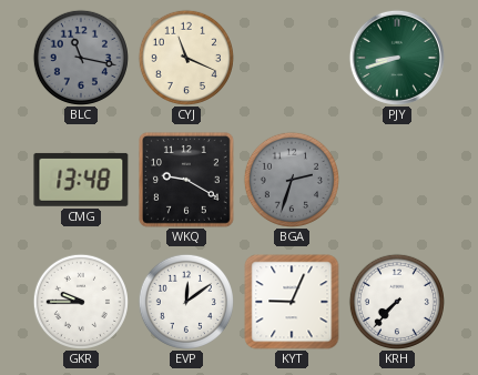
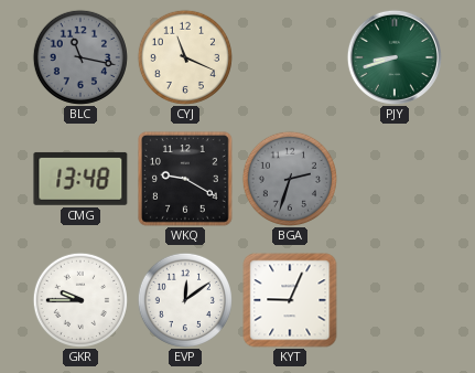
KRH: 7:37 -> none (397, 302)
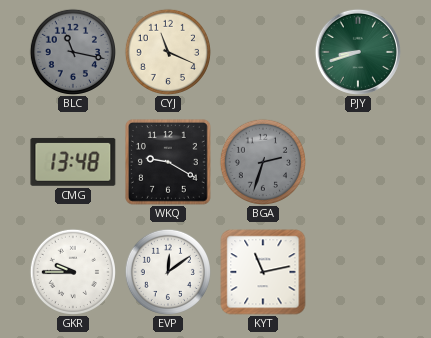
KYT: 9:04 -> 11:13 (263, 272)
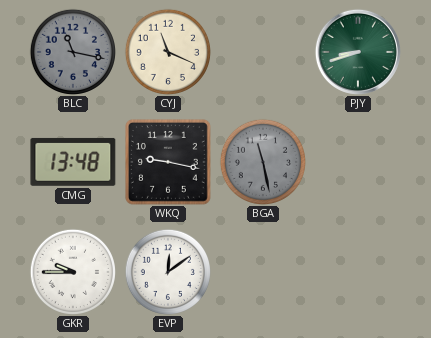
WKQ: 9:20 -> 9:17 (169, 163)
BGA: 2:33 -> 11:28 (263, 162)
KYT: 11:13 -> none (263, 272)
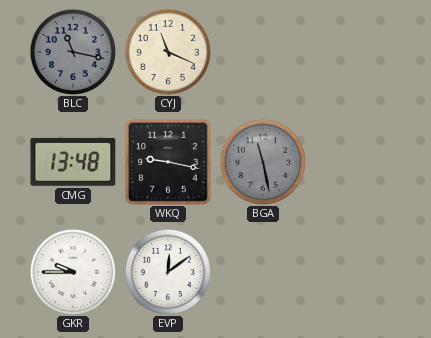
PJY: 8:42 -> none (358, 52)
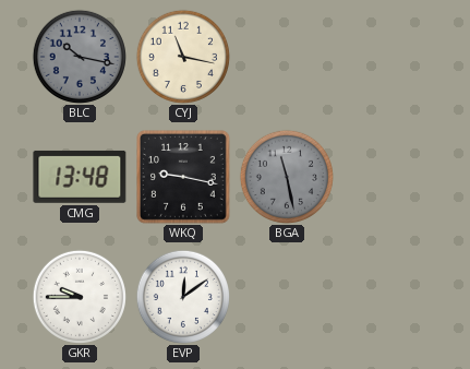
BLC: 11:17 -> 10:17 (80, 57)
CYJ: 11:19 -> 11:17 (183, 57)
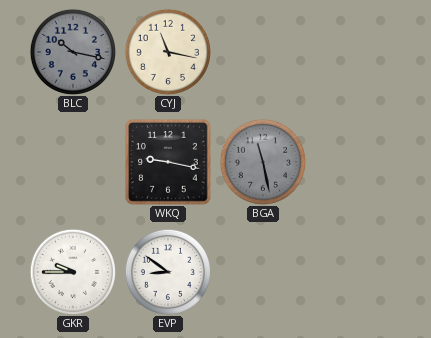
CMG: 13:48 -> none (80, 177)
EVP: 12:09 -> 8:51 (168, 272)
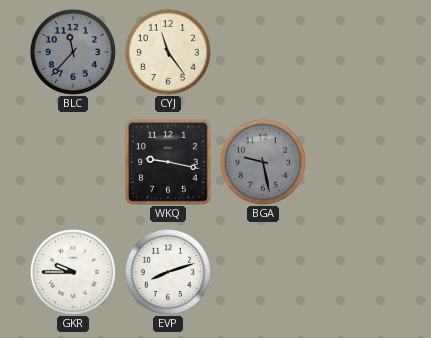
BLC: 10:17 -> 11:37 (73, 52)
CYJ: 11:17 -> 11:24 (168, 52)
BGA: 11:28 -> 9:28 (263, 162)
EVP: 8:51 -> 8:12 (168, 272)
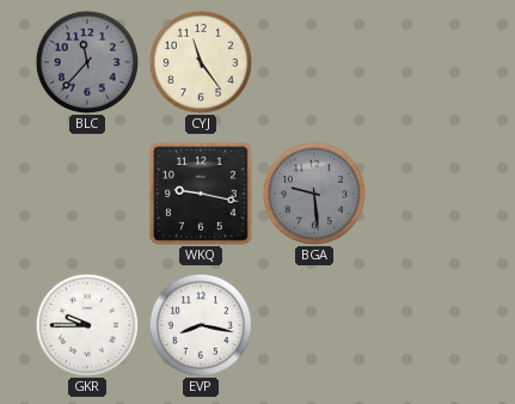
BGA: 9:28 -> 9:29 (314, 194)
EVP: 8:12 -> 8:17 (201, 325)
